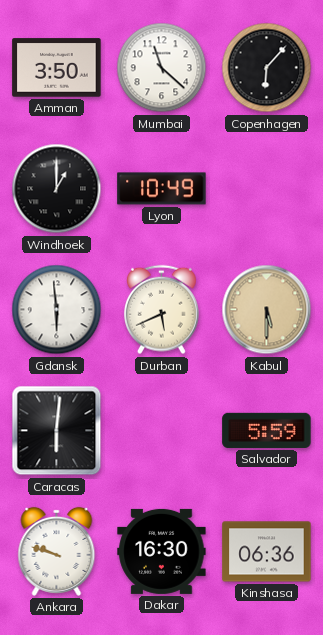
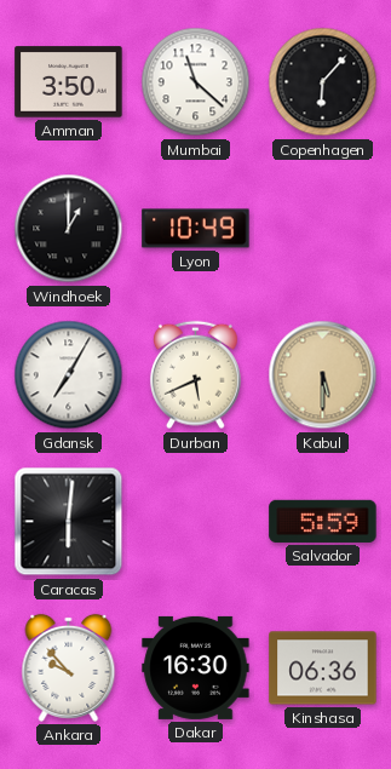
Gdansk: 5:59 -> 7:05 (69, 375)
Ankara: 9:48 -> 9:53 (69, 667)
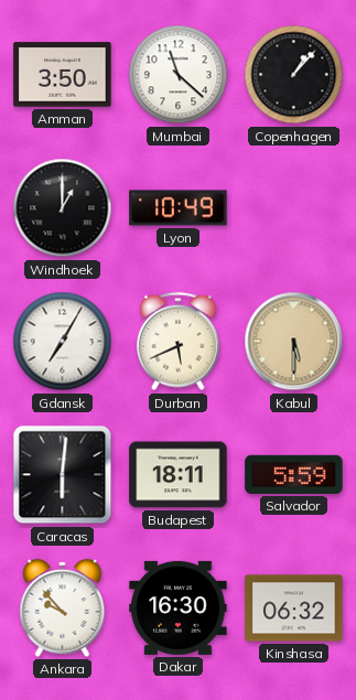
Copenhagen: 6:07 -> 1:07 (294, 75)
Budapest: none -> 18:11 (179, 475)
Kinshasa: 06:36 -> 06:32 (294, 609)
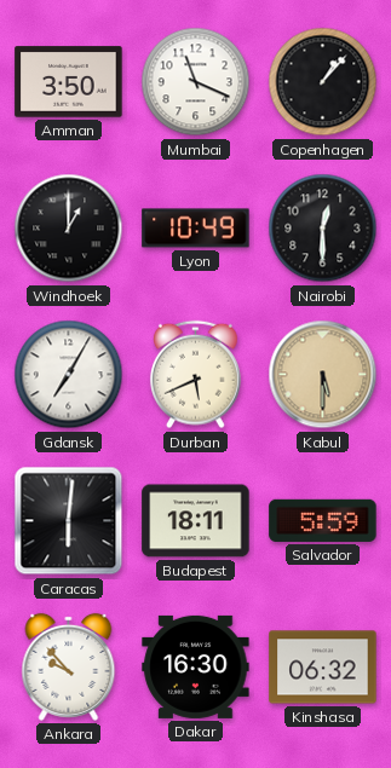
Mumbai: 11:22 -> 11:19 (196, 82)
Nairobi: none -> 12:30 (323, 229)
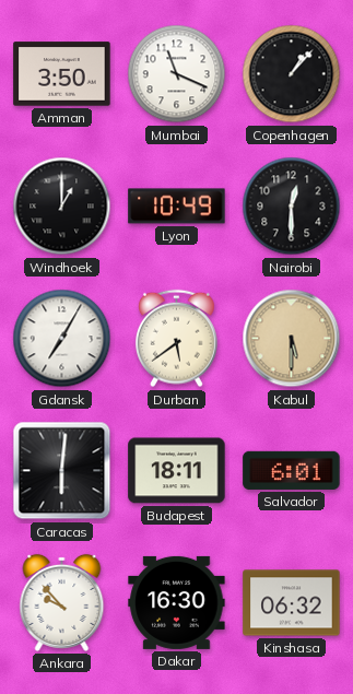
Durban: 5:41 -> 5:39 (176, 339)
Salvador: 5:59 -> 6:01 (292, 470)
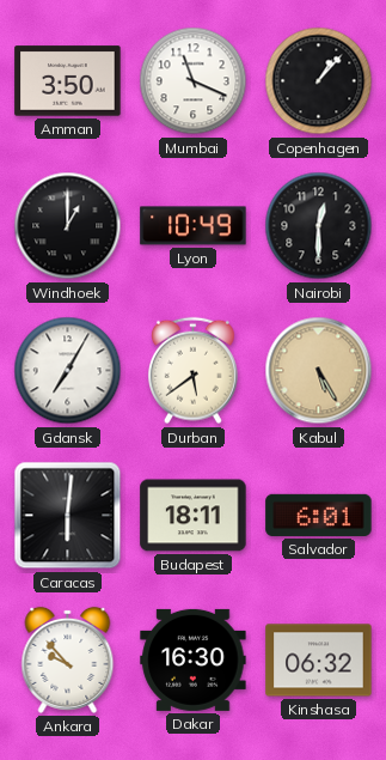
Kabul: 5:30 -> 5:25 (319, 371)
